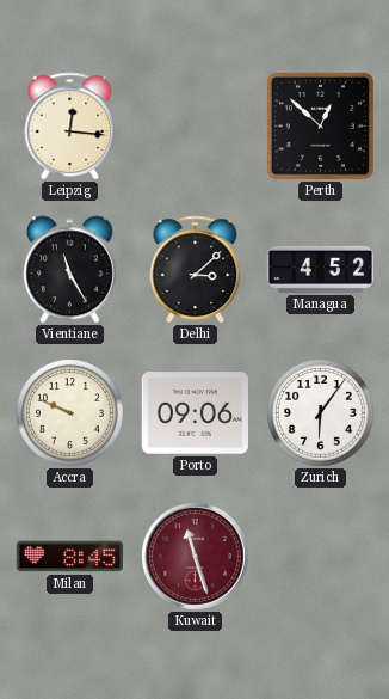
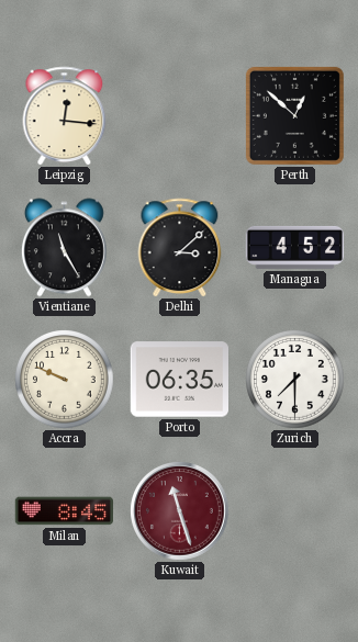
Porto: 09:06 -> 06:35 (179, 380)
Zurich: 6:06 -> 7:30 (295, 380)
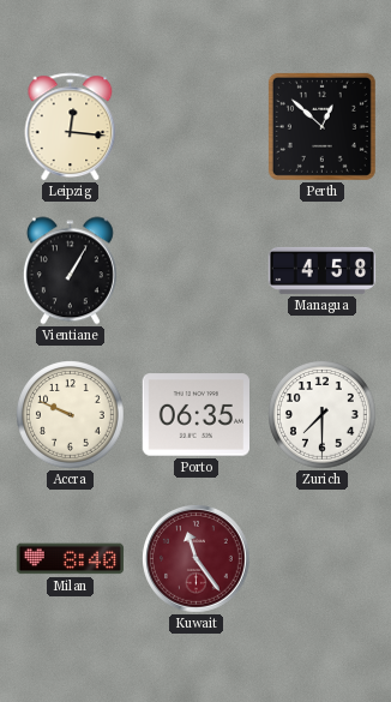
Vientiane: 11:25 -> 1:05 (70, 271)
Delhi: 3:08 -> none (180, 248)
Managua: 4:52 -> 4:58 (323, 270)
Milan: 8:45 -> 8:40 (71, 559)
Kuwait: 11:27 -> 11:24 (197, 559)
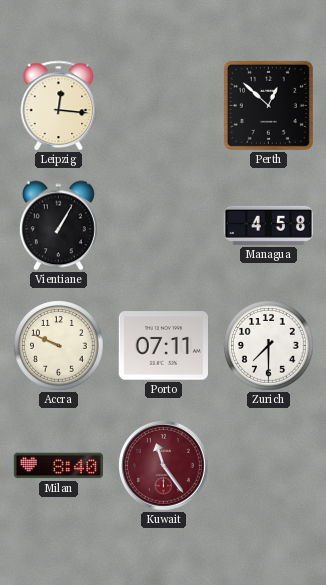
Porto: 06:35 -> 07:11 (163, 346)
